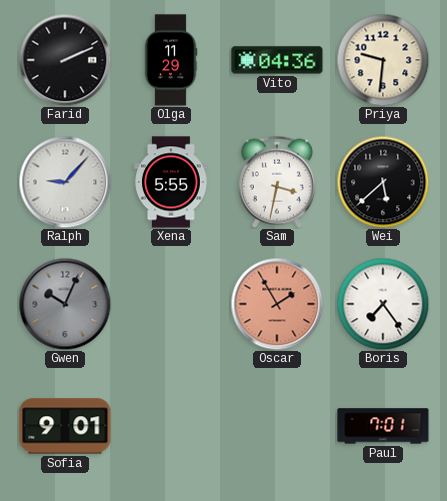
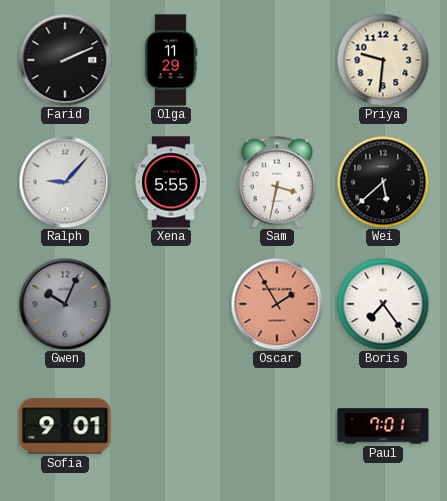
Vito: 04:36 -> none (277, 60)
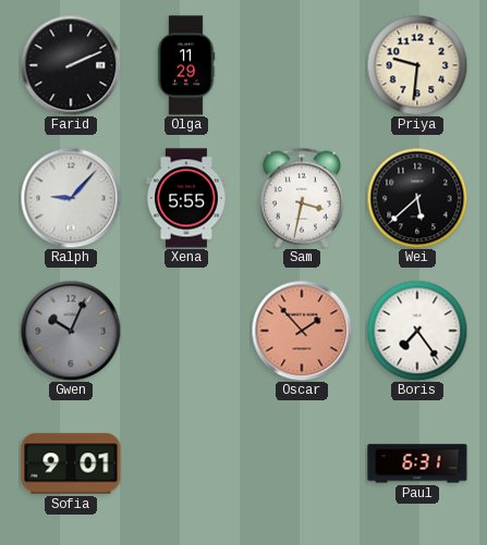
Oscar: 1:55 -> 1:53 (302, 331)
Paul: 7:01 -> 6:31 (417, 463)
